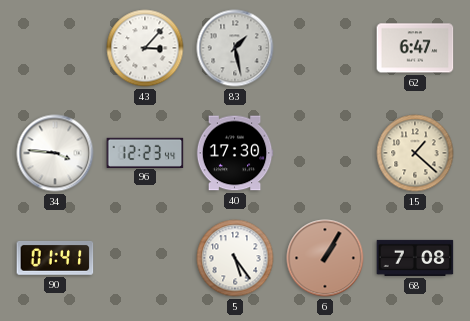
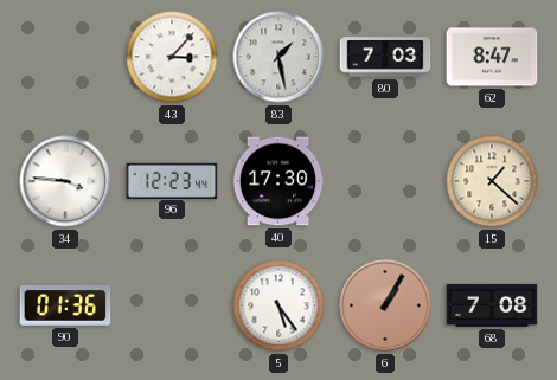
80: none -> 7:03 (385, 57)
62: 6:47 -> 8:47 (492, 57)
90: 01:41 -> 01:36 (65, 305)
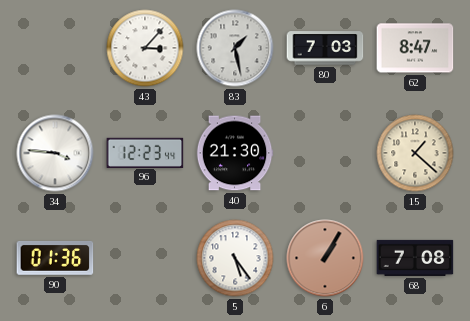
40: 17:30 -> 21:30 (235, 153)
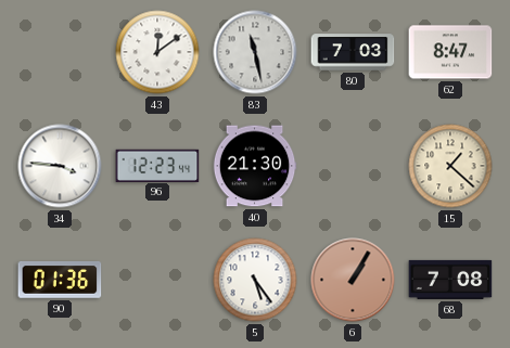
43: 3:07 -> 12:09 (157, 52)
83: 1:28 -> 11:28 (255, 52)
